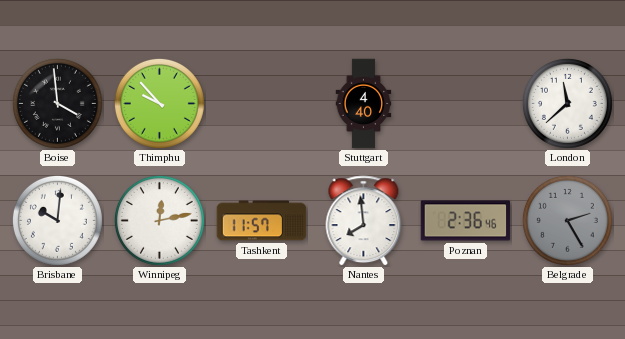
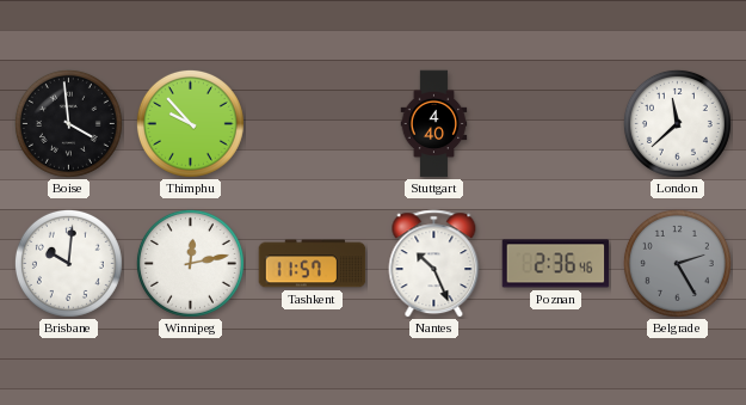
Nantes: 7:59 -> 10:26 (434, 264)
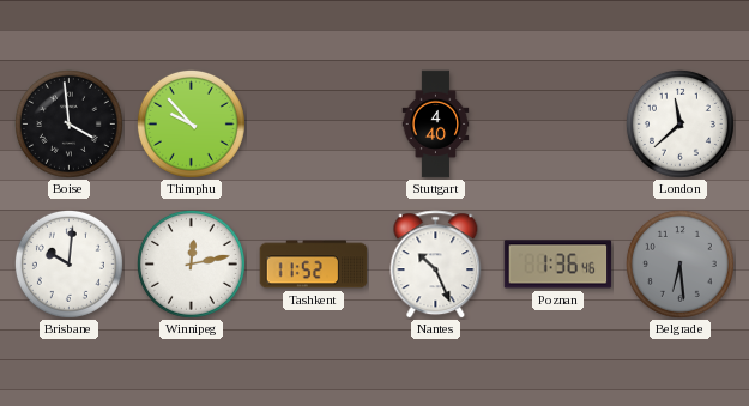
Tashkent: 11:57 -> 11:52 (314, 265)
Poznan: 2:36 -> 1:36 (558, 265)
Belgrade: 2:25 -> 6:29 (679, 263)
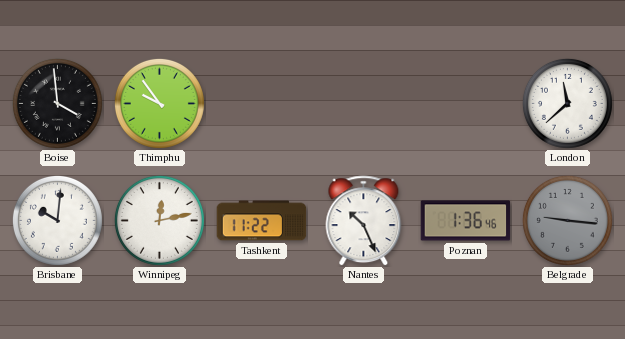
Thimphu: 9:53 -> 9:54 (159, 103)
Stuttgart: 4:40 -> none (436, 125)
Tashkent: 11:52 -> 11:22 (262, 221)
Belgrade: 6:29 -> 9:16 (567, 220)
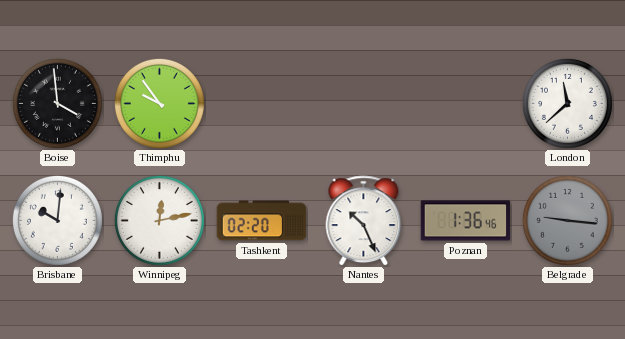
Tashkent: 11:22 -> 02:20 (262, 221)
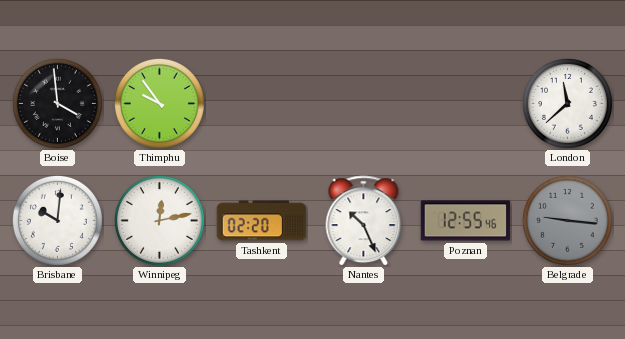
Poznan: 1:36 -> 12:55 (466, 221)
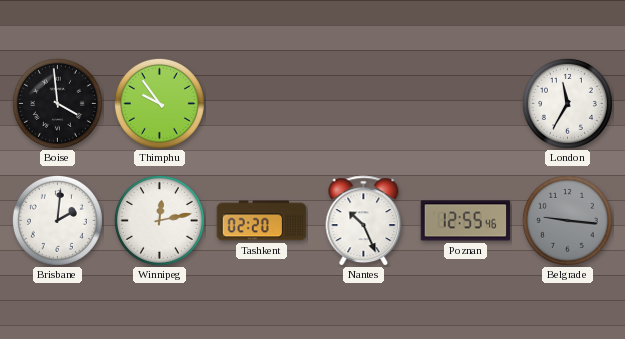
London: 11:38 -> 11:35 (567, 103)
Brisbane: 10:01 -> 2:01 (57, 220)
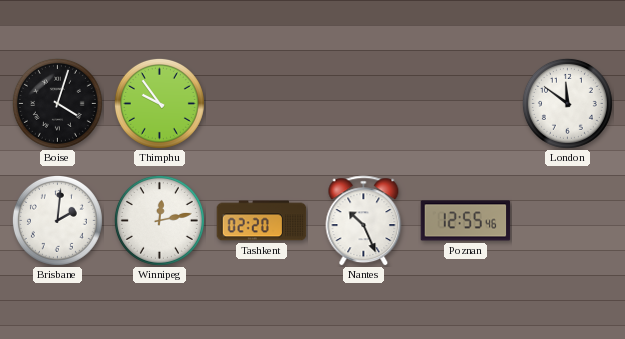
Boise: 3:59 -> 4:03 (57, 103)
London: 11:35 -> 11:51 (567, 103)
Belgrade: 9:16 -> none (567, 220)
